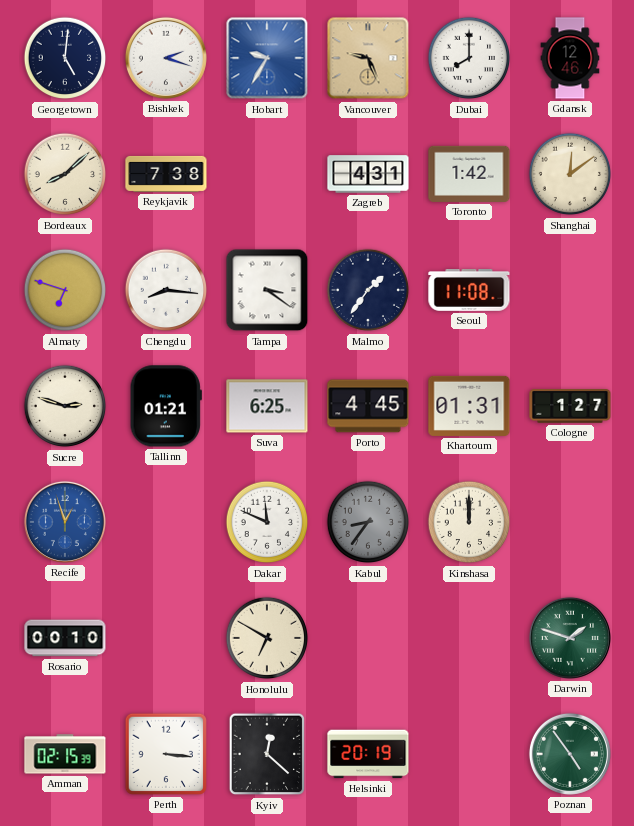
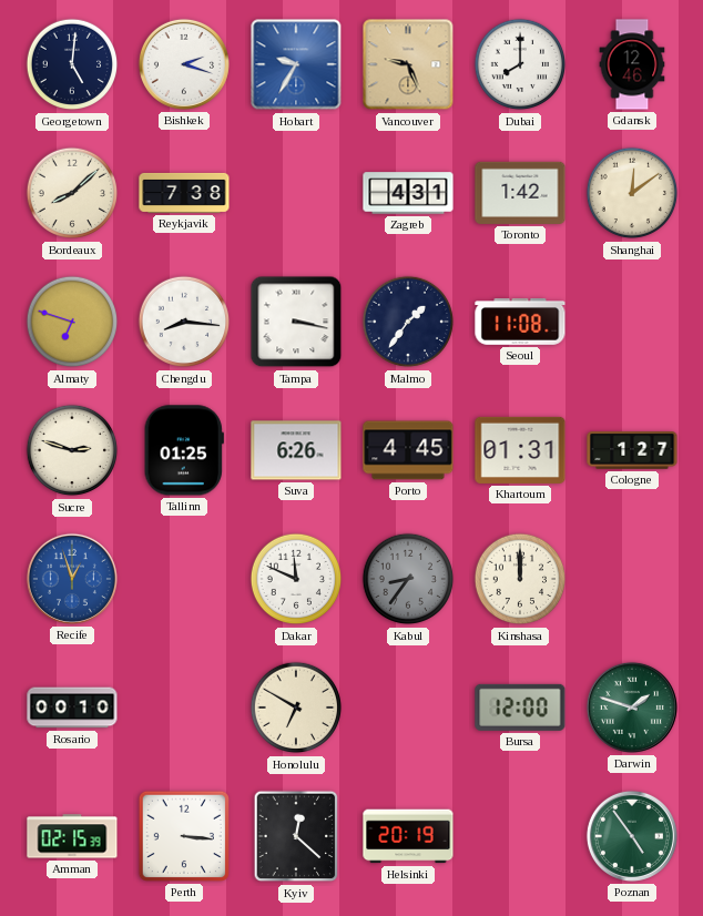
Tampa: 3:21 -> 3:17 (296, 322)
Tallinn: 01:21 -> 01:25 (184, 450)
Suva: 6:25 -> 6:26 (296, 450)
Bursa: none -> 12:00 (520, 708)
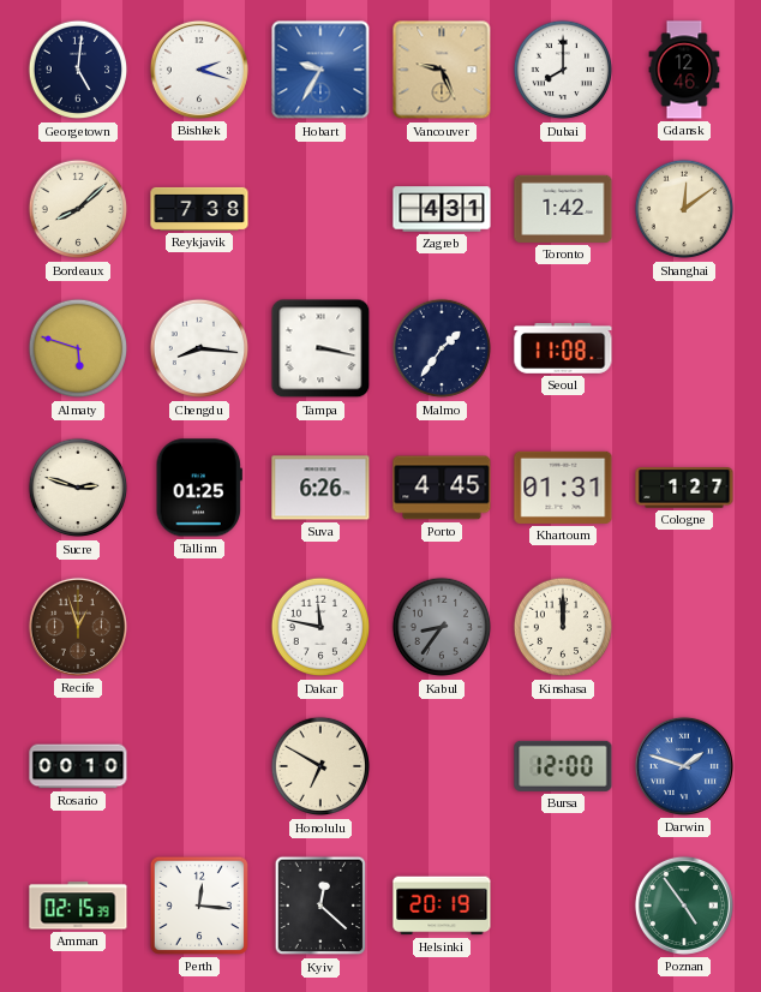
Almaty: 6:48 -> 5:48 (78, 348)
Recife dial: blue -> brown (78, 627)
Dakar: 11:49 -> 11:47 (320, 627)
Darwin dial: green -> blue (684, 766)
Perth: 3:16 -> 12:16 (199, 906)
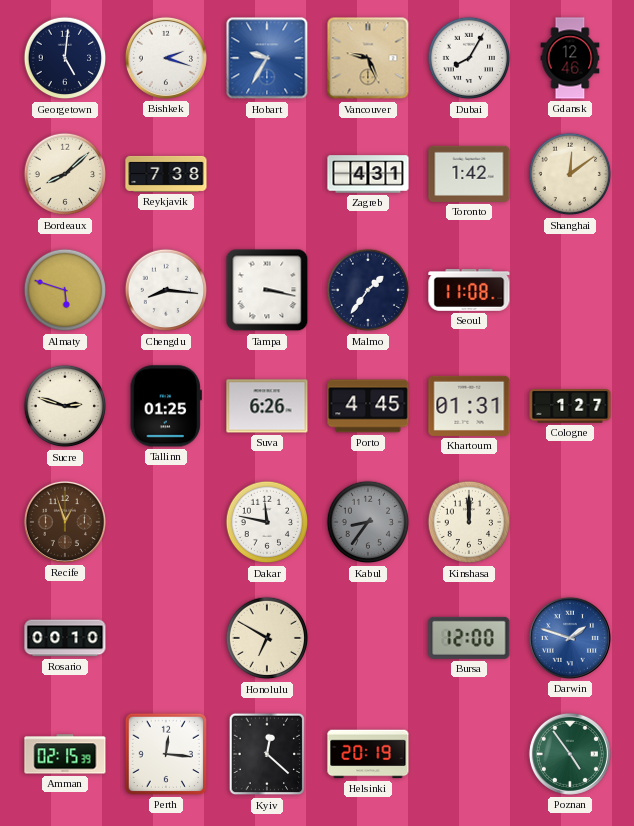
Dubai: 8:00 -> 8:05 (469, 58)
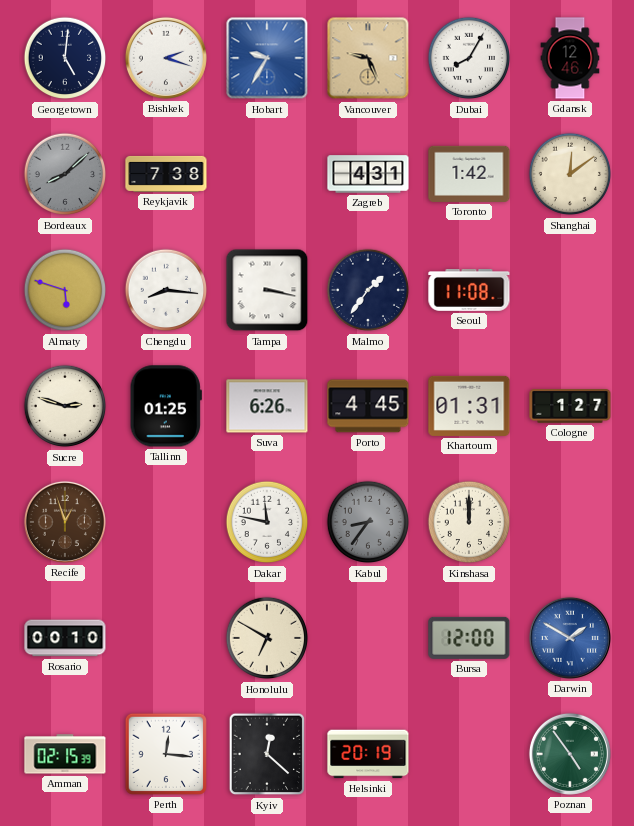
Bordeaux dial: cream -> grey (65, 174)
Darwin: 1:48 -> 1:50 (570, 638)
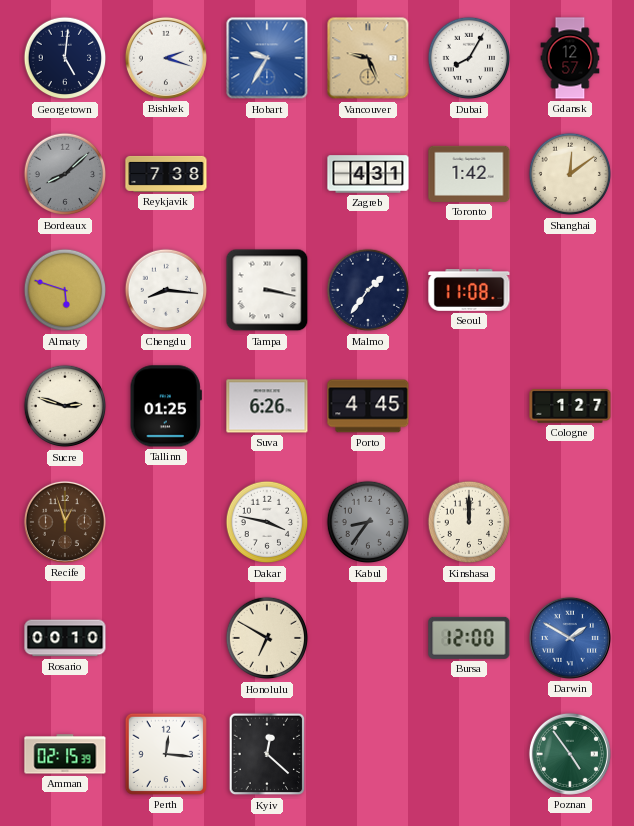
Gdansk: 12:46 -> 12:57 (570, 58)
Khartoum: 01:31 -> none (469, 406)
Dakar: 11:47 -> 3:47 (267, 522)
Helsinki: 20:19 -> none (368, 754)
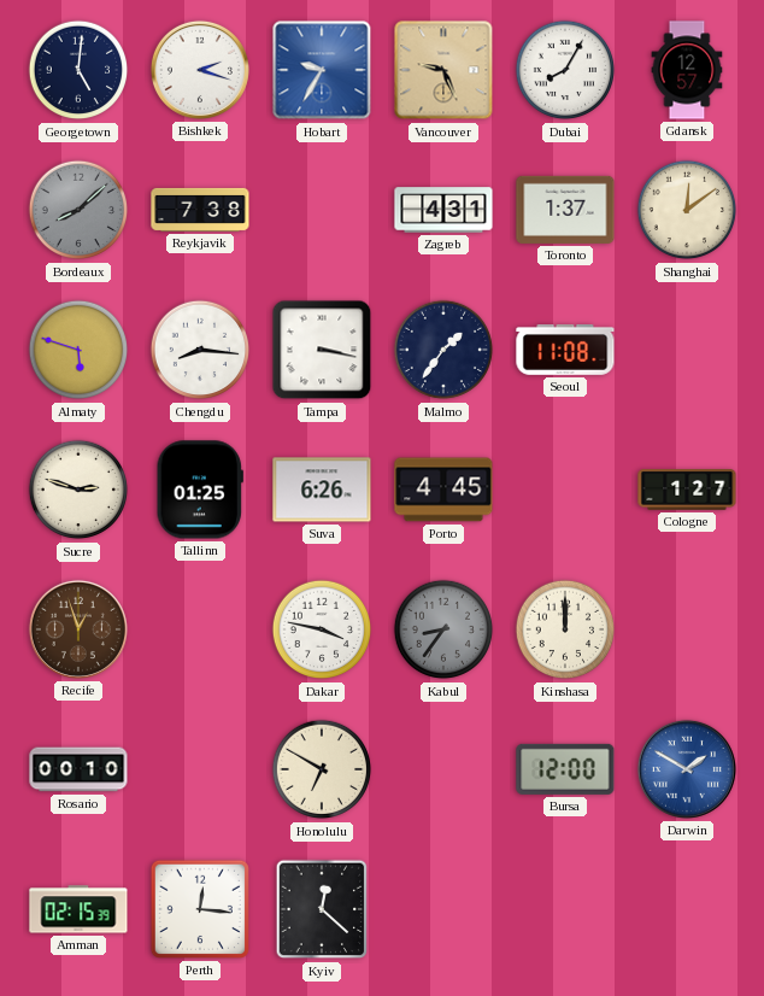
Toronto: 1:42 -> 1:37 (565, 210)
Poznan: 4:54 -> none (570, 754)
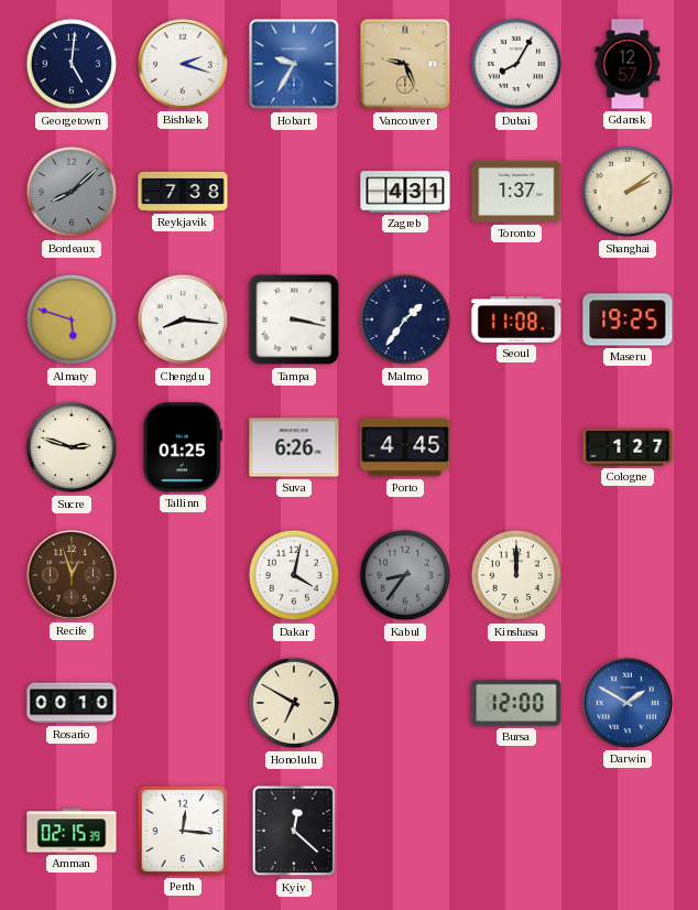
Shanghai: 12:09 -> 2:09 (628, 192)
Maseru: none -> 19:25 (628, 319)
Dakar: 3:47 -> 4:02 (294, 575)
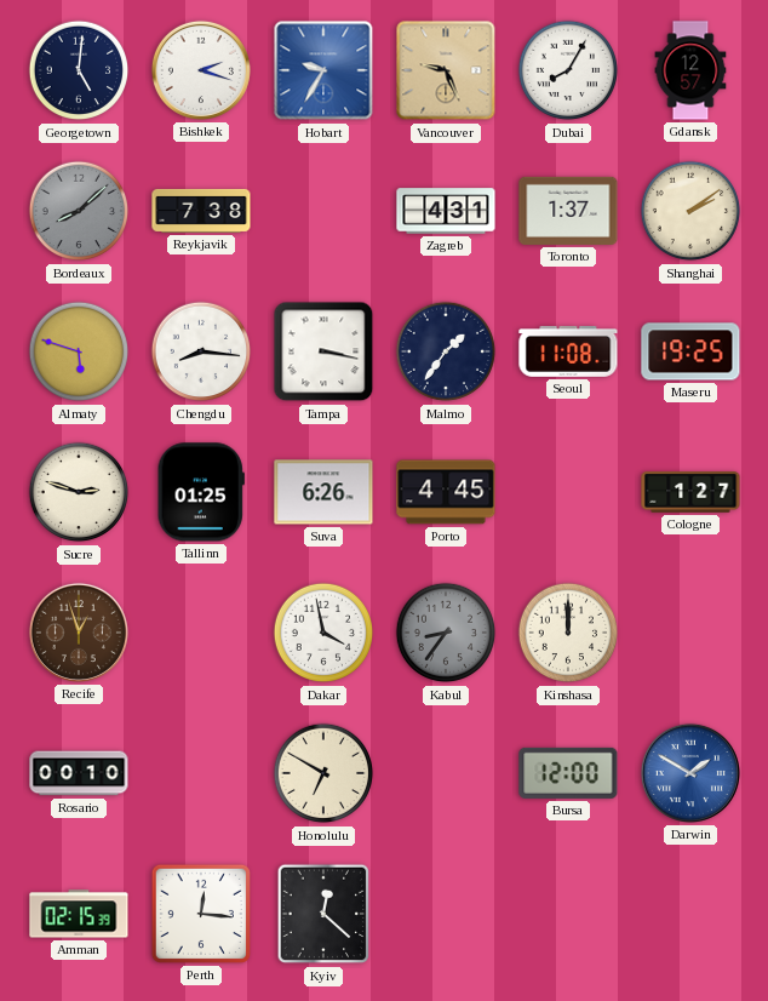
Dakar: 4:02 -> 3:58 (323, 633)
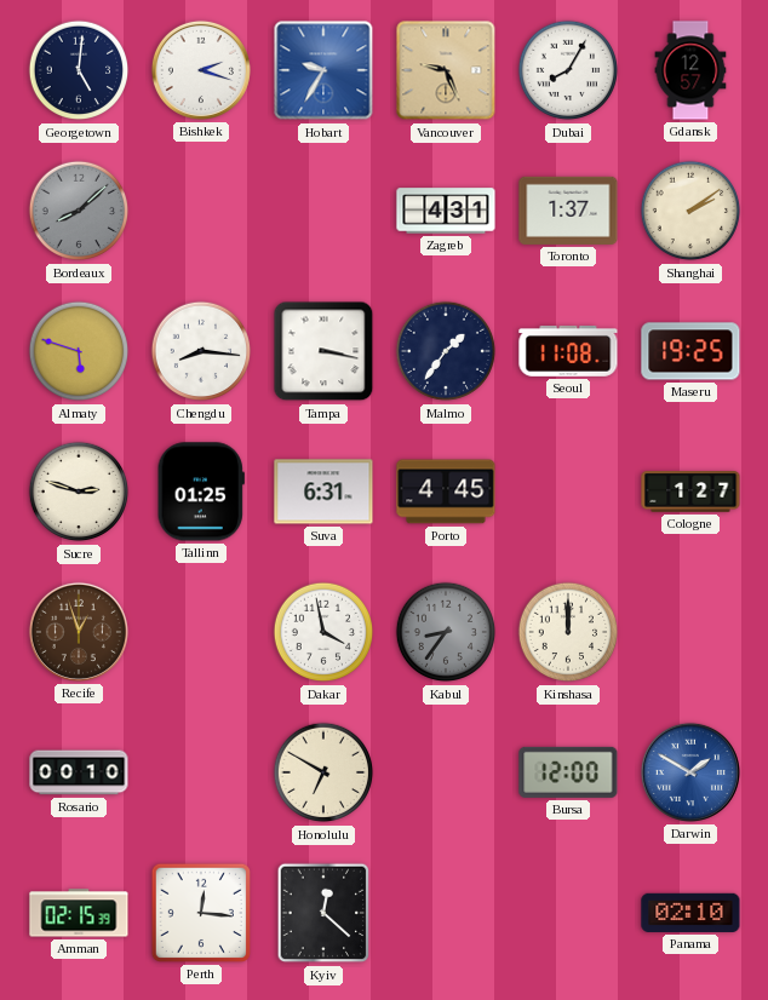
Reykjavik: 7:38 -> none (201, 211)
Suva: 6:26 -> 6:31 (323, 492)
Panama: none -> 02:10 (690, 913)
